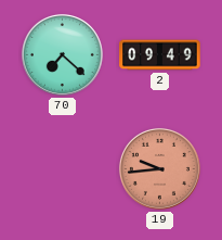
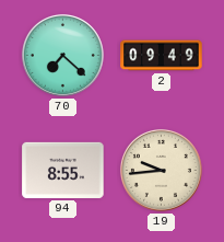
94: none -> 8:55 (63, 170)
19 dial: salmon -> cream (161, 170)
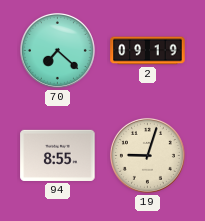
2: 09:49 -> 09:19 (148, 51)
19: 9:44 -> 9:03 (147, 155)
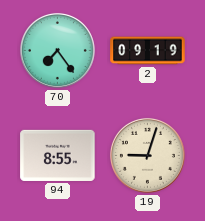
70: 7:22 -> 7:24 (57, 50)
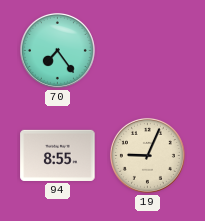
2: 09:19 -> none (148, 51)
19: 9:03 -> 9:04 (147, 155)
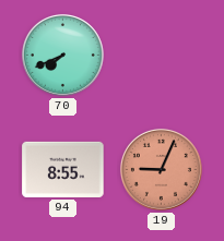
70: 7:24 -> 7:41 (62, 55)
19 dial: cream -> salmon (161, 169)
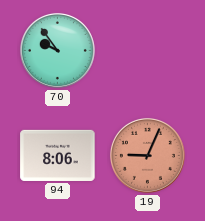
70: 7:41 -> 9:54 (57, 50)
94: 8:55 -> 8:06 (58, 155)
